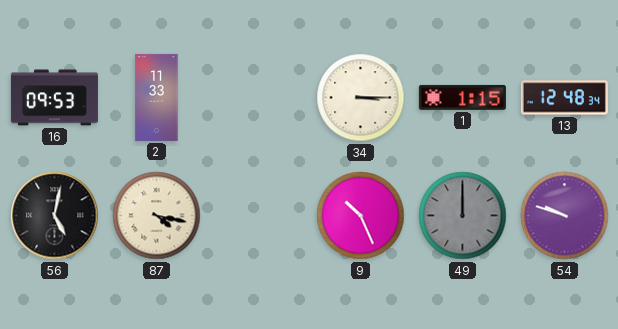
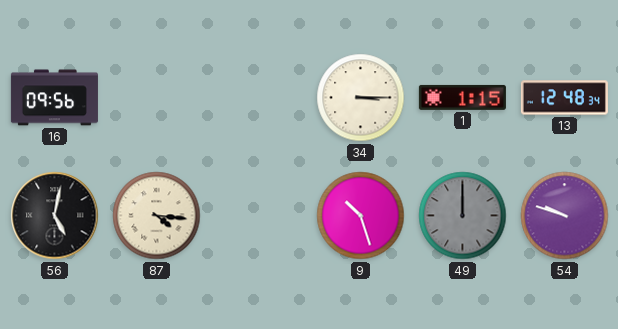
16: 09:53 -> 09:56 (54, 98)
2: 11:33 -> none (157, 97)
87: 4:17 -> 4:16 (157, 216)
9: 10:26 -> 10:27 (361, 216)
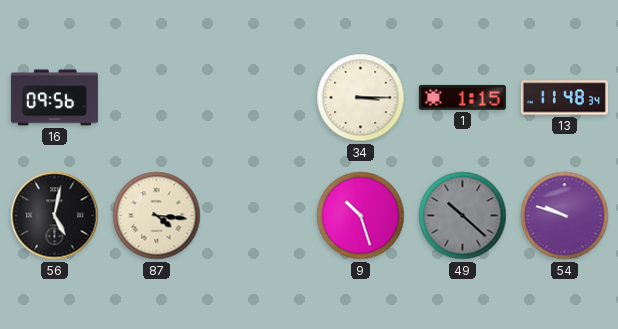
13: 12:48 -> 11:48 (564, 98)
49: 12:00 -> 10:22 (463, 216)
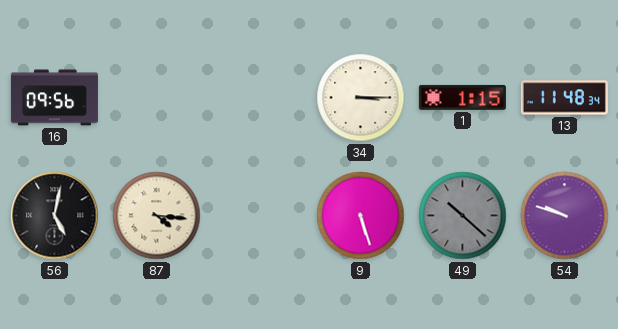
9: 10:27 -> 5:27 (361, 216)
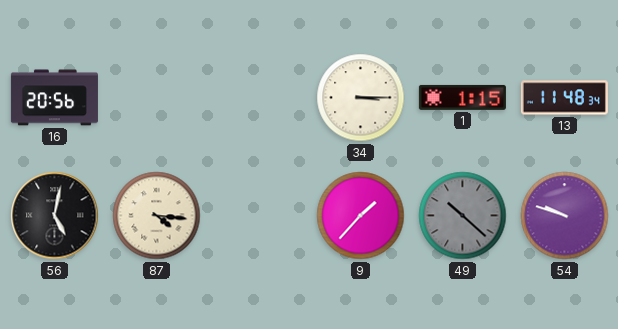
16: 09:56 -> 20:56 (54, 98)
9: 5:27 -> 1:37 (361, 216)
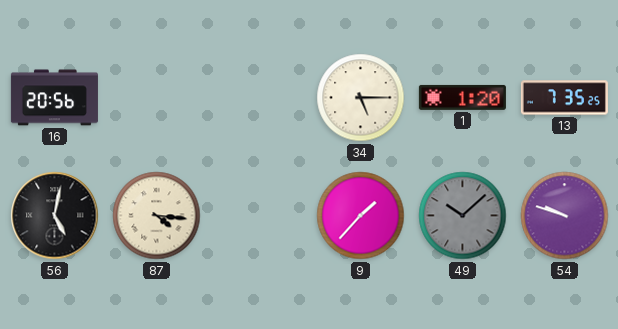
34: 3:15 -> 5:15 (361, 98)
1: 1:15 -> 1:20 (462, 97)
13: 11:48 -> 7:35 (564, 98)
49: 10:22 -> 10:08 (463, 216)
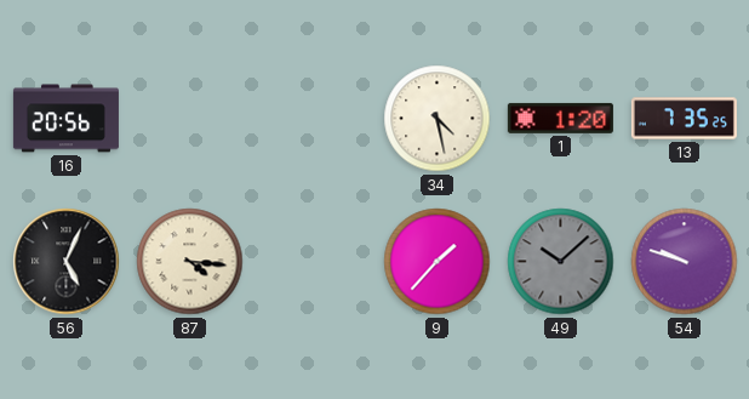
34: 5:15 -> 4:28 (438, 119)
56: 5:02 -> 5:04 (67, 262)
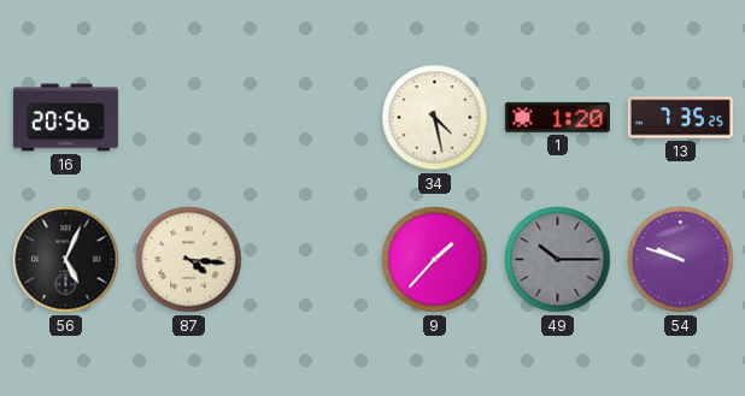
49: 10:08 -> 10:15 (558, 260)
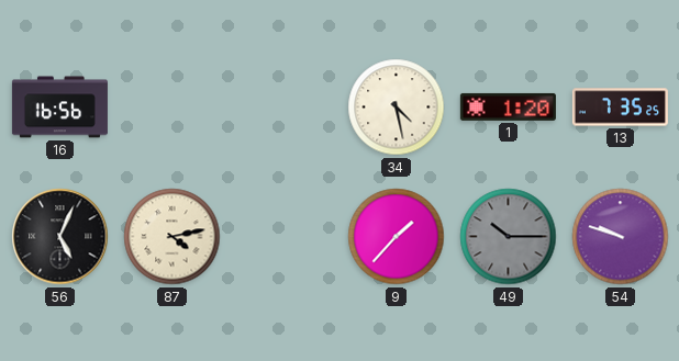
16: 20:56 -> 16:56 (59, 108)
87: 4:16 -> 4:13 (172, 237)
